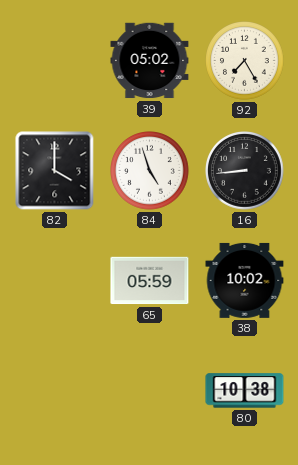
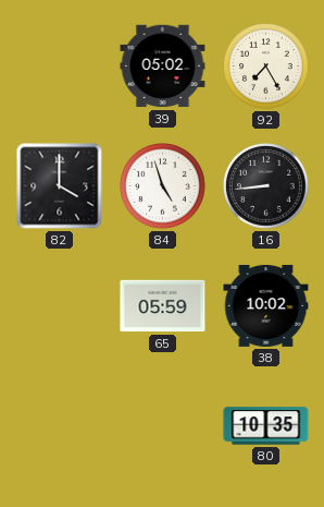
80: 10:38 -> 10:35 (266, 426)
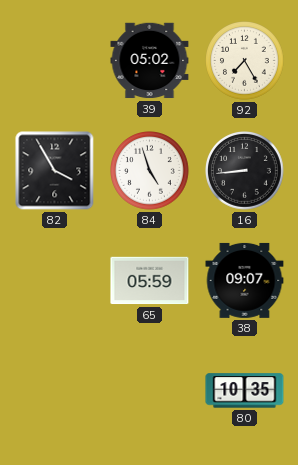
82: 4:00 -> 3:55 (55, 171)
38: 10:02 -> 09:07 (245, 280)
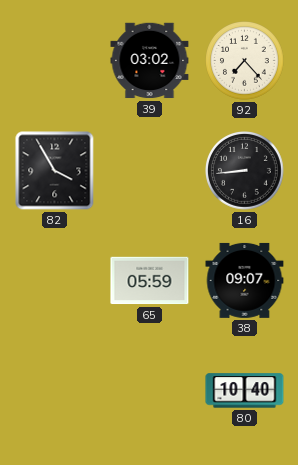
39: 05:02 -> 03:02 (150, 61)
92: 7:25 -> 7:23 (245, 61)
84: 4:57 -> none (150, 171)
80: 10:35 -> 10:40 (245, 391)
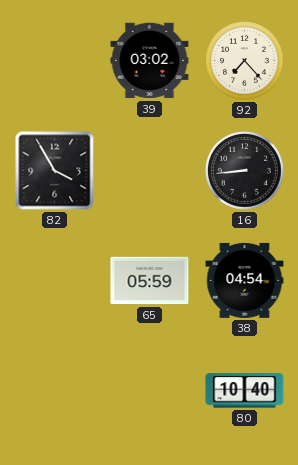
38: 09:07 -> 04:54 (245, 280)
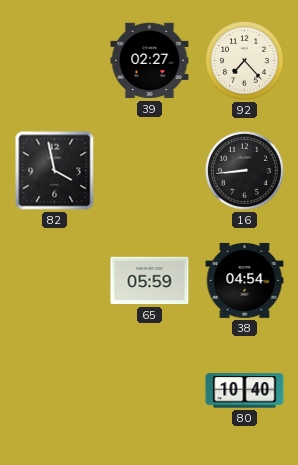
39: 03:02 -> 02:27 (150, 61)
82: 3:55 -> 3:58 (55, 171)
